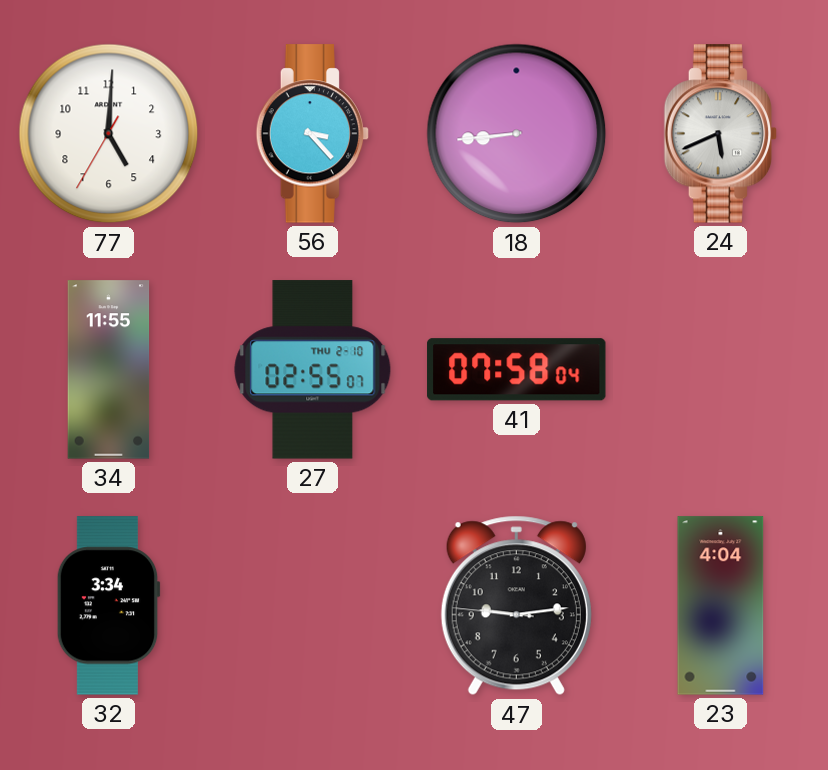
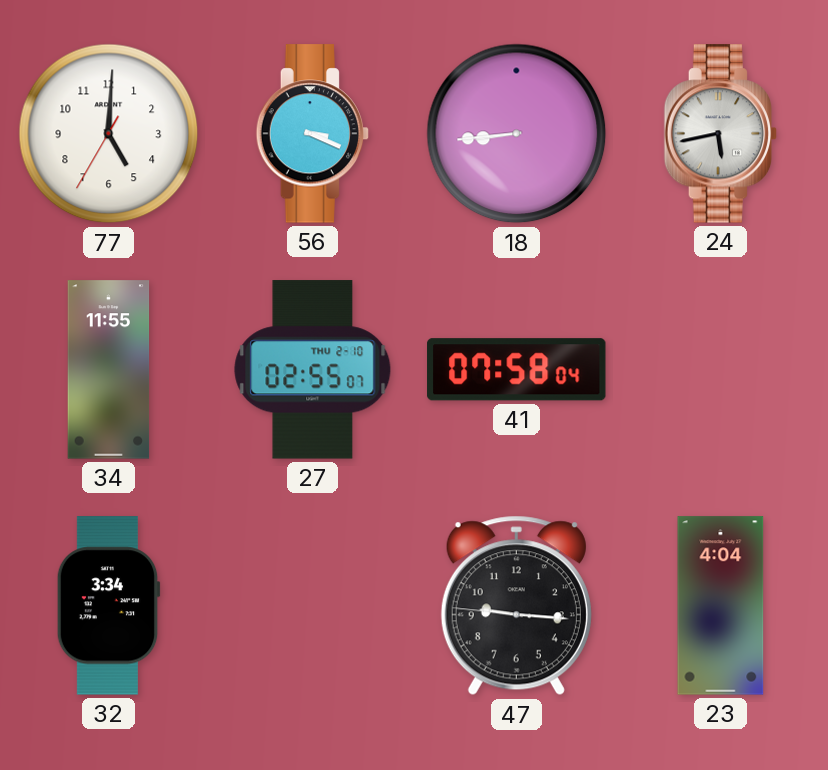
56: 3:23 -> 3:19 (313, 134)
24: 5:41 -> 5:43 (721, 134)
47: 9:13 -> 9:15 (516, 606)
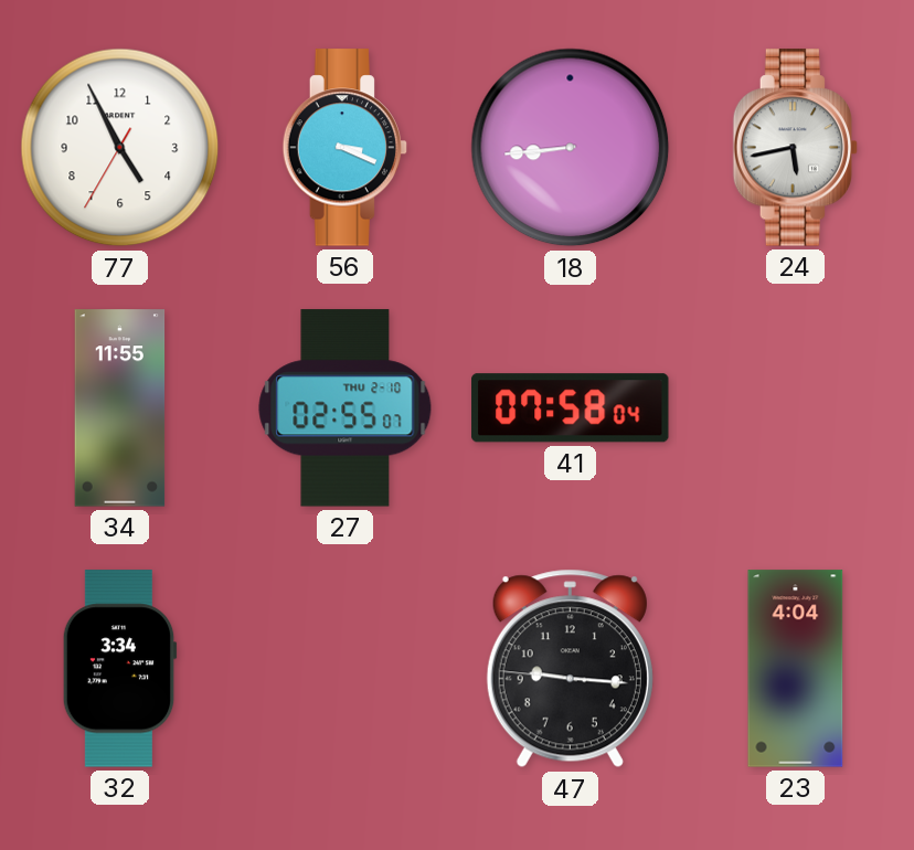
77: 5:00 -> 4:55 (120, 148)
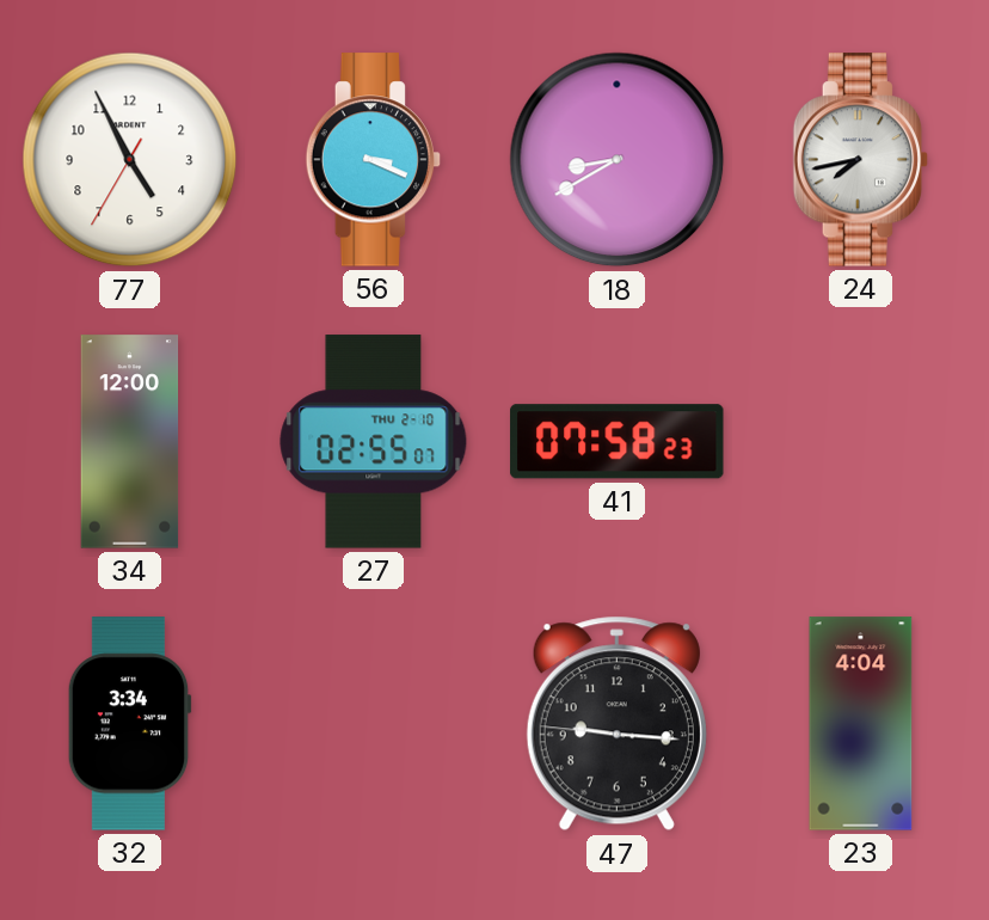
18: 8:44 -> 8:40 (618, 160)
24: 5:43 -> 7:43 (861, 160)
34: 11:55 -> 12:00 (130, 442)
41: 07:58:04 -> 07:58:23 (618, 442)
